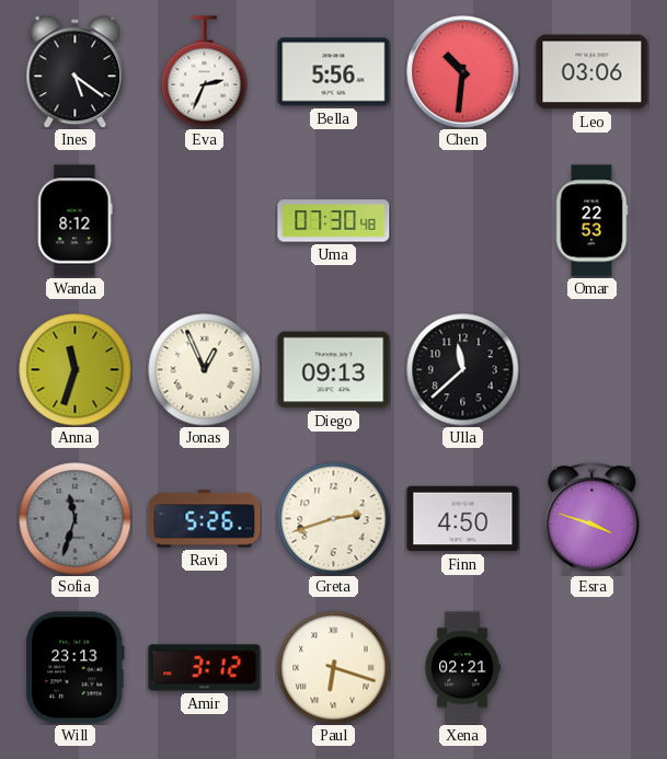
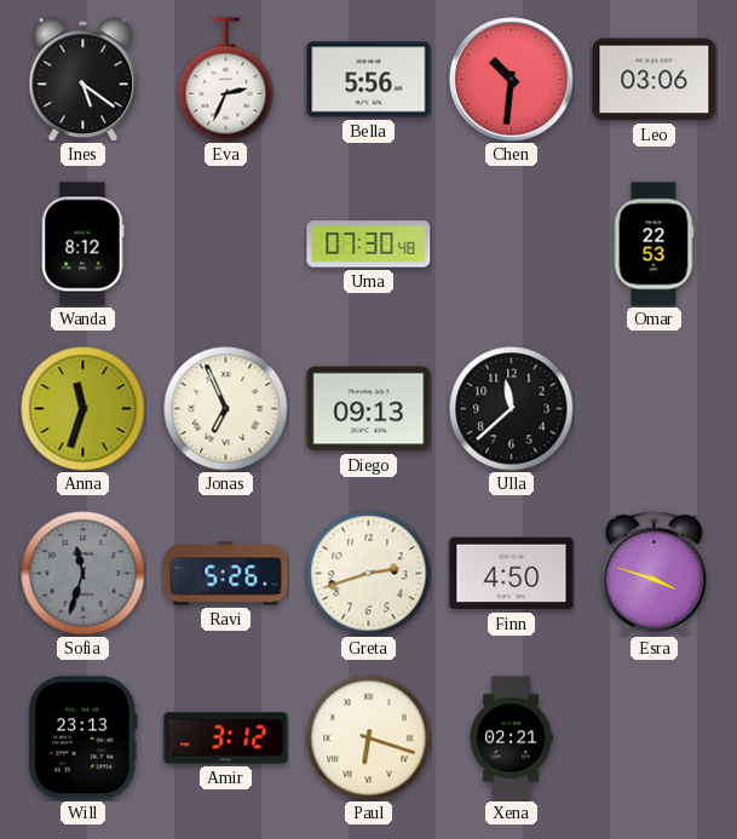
Jonas: 12:56 -> 6:56 (226, 409)
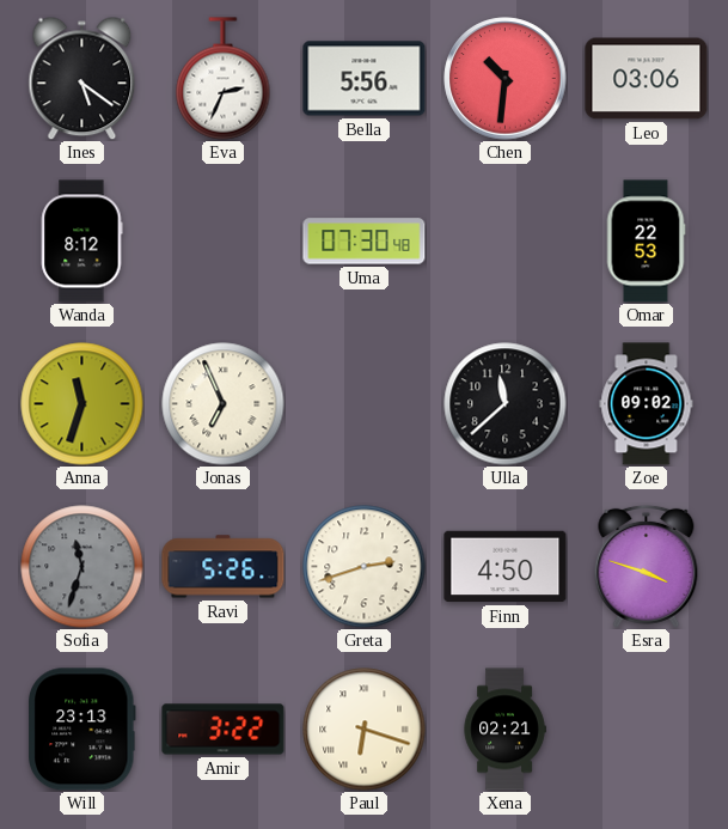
Diego: 09:13 -> none (369, 409)
Zoe: none -> 09:02 (647, 404)
Amir: 3:12 -> 3:22 (224, 730)
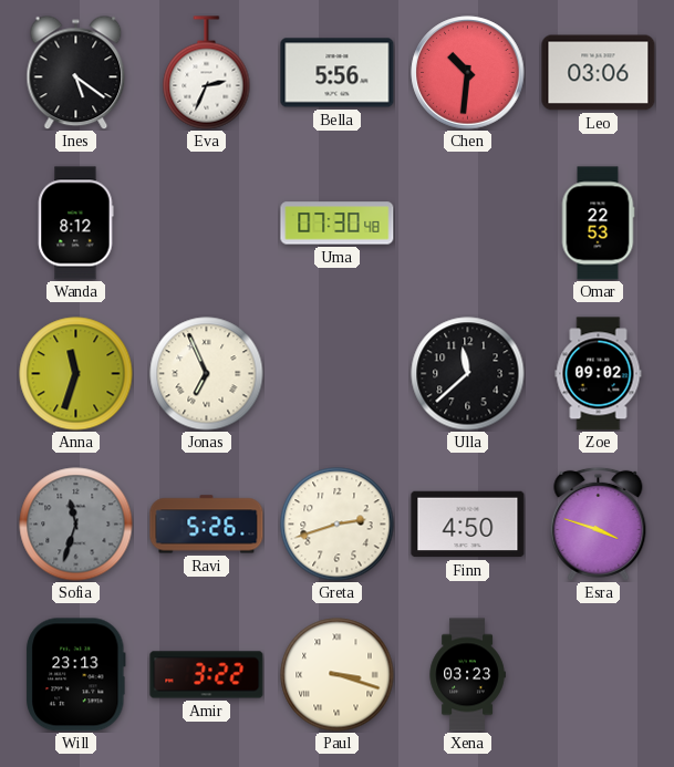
Paul: 6:18 -> 3:18 (338, 675)
Xena: 02:21 -> 03:23 (467, 675)
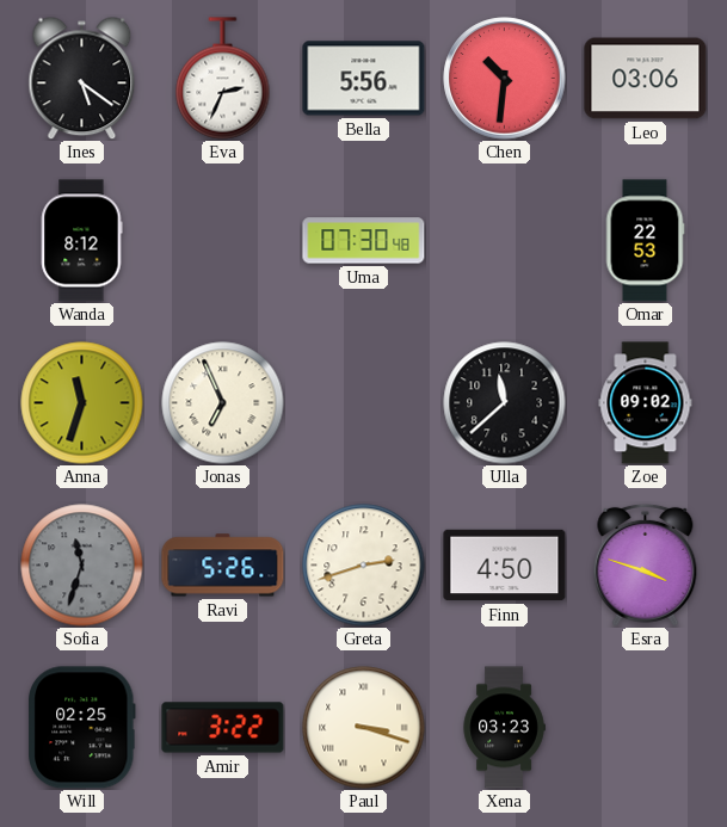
Will: 23:13 -> 02:25 (81, 728)
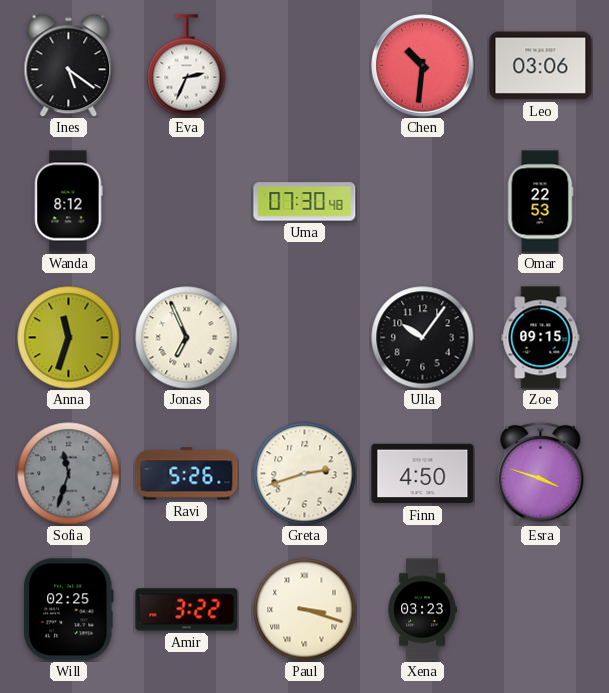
Bella: 5:56 -> none (364, 79)
Ulla: 11:38 -> 10:06 (423, 338)
Zoe: 09:02 -> 09:15 (541, 338)
